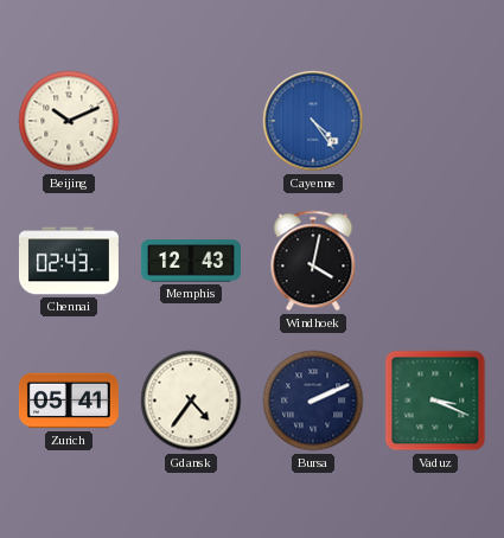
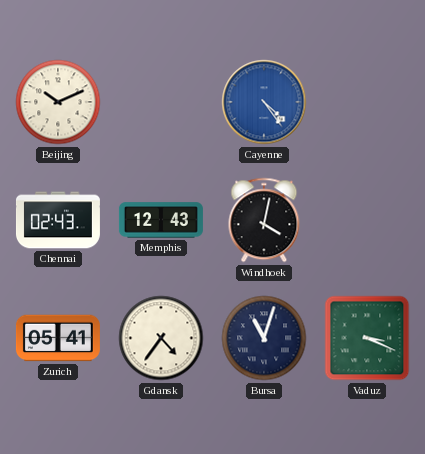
Bursa: 2:11 -> 11:03 (264, 338)
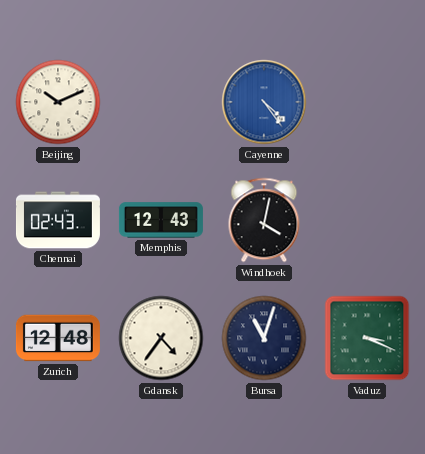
Zurich: 05:41 -> 12:48 (58, 338)
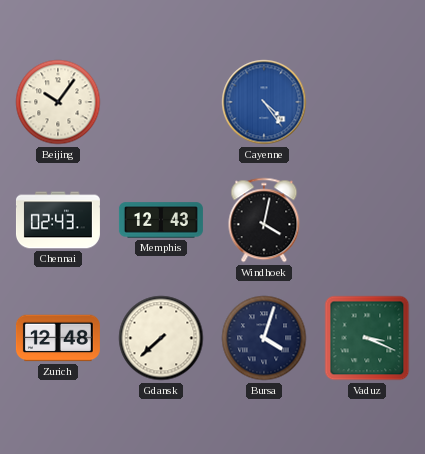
Beijing: 10:11 -> 10:06 (58, 102)
Gdansk: 4:36 -> 7:38 (161, 338)
Bursa: 11:03 -> 4:03 (264, 338)
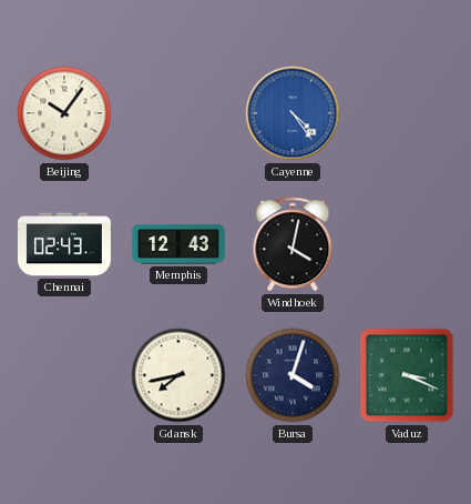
Zurich: 12:48 -> none (58, 338)
Gdansk: 7:38 -> 7:43 (178, 375)
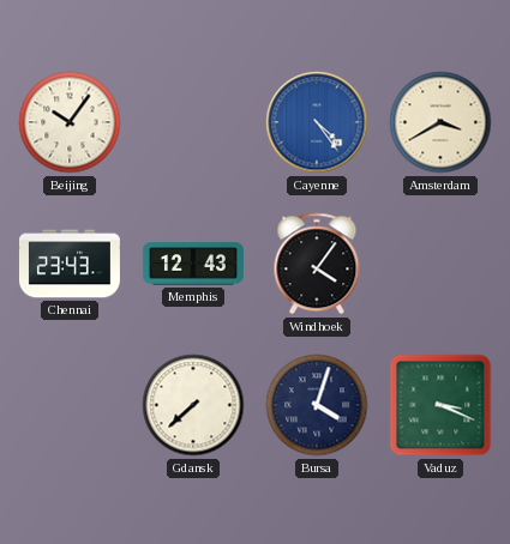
Amsterdam: none -> 3:40 (440, 122)
Chennai: 02:43 -> 23:43 (70, 264)
Windhoek: 4:02 -> 4:06 (317, 264)
Gdansk: 7:43 -> 7:38 (193, 405)
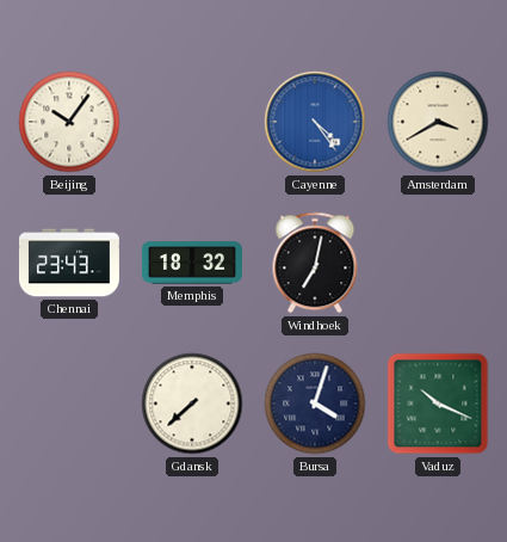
Memphis: 12:43 -> 18:32 (192, 263)
Windhoek: 4:06 -> 7:02 (315, 263)
Vaduz: 3:19 -> 10:19 (438, 404)
